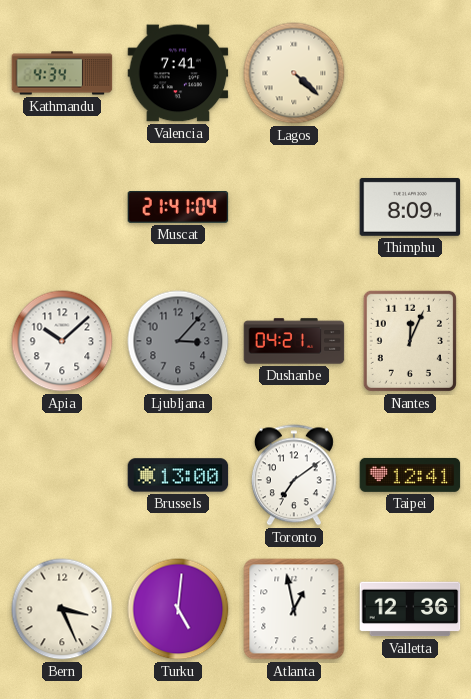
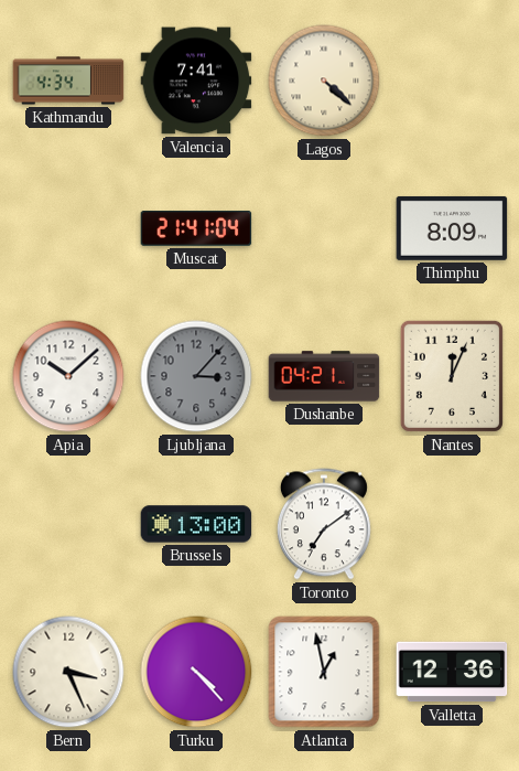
Taipei: 12:41 -> none (410, 475)
Turku: 5:01 -> 4:23 (196, 672)
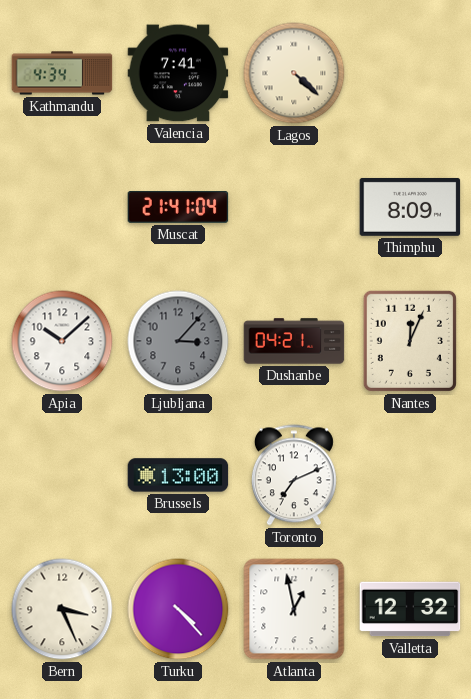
Toronto: 7:09 -> 7:11 (294, 475)
Valletta: 12:36 -> 12:32 (410, 609)
